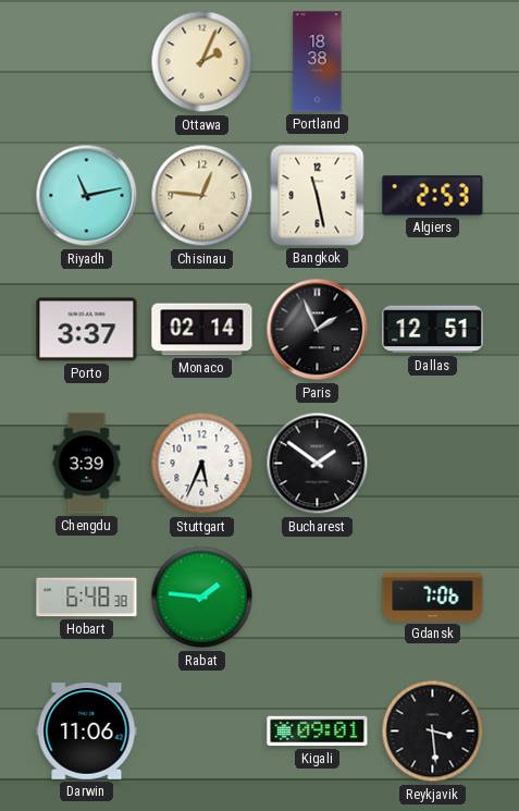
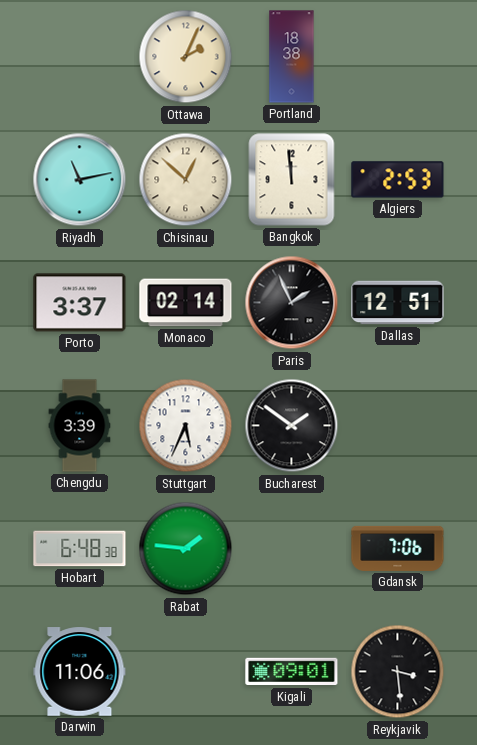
Chisinau: 12:46 -> 12:52 (186, 180)
Bangkok: 11:28 -> 11:59 (292, 180)
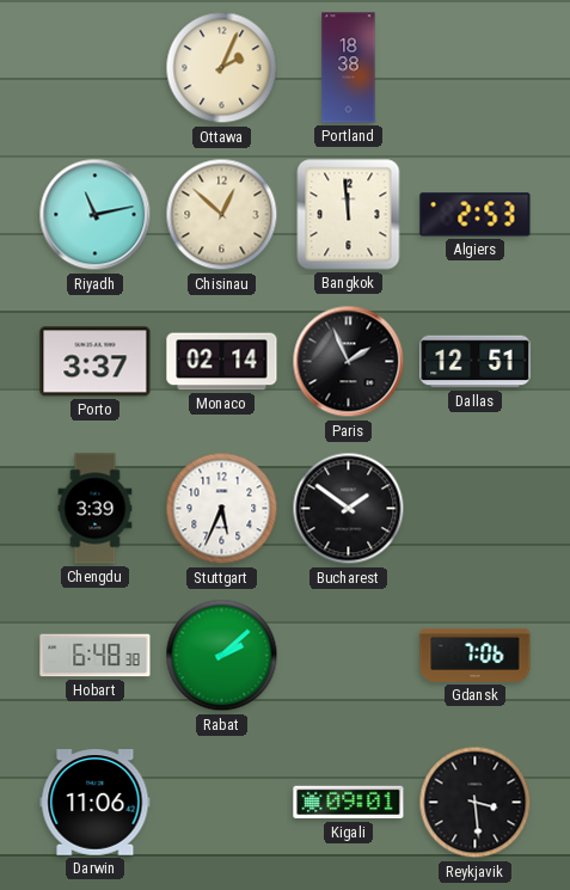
Rabat: 1:46 -> 2:08 (222, 656)
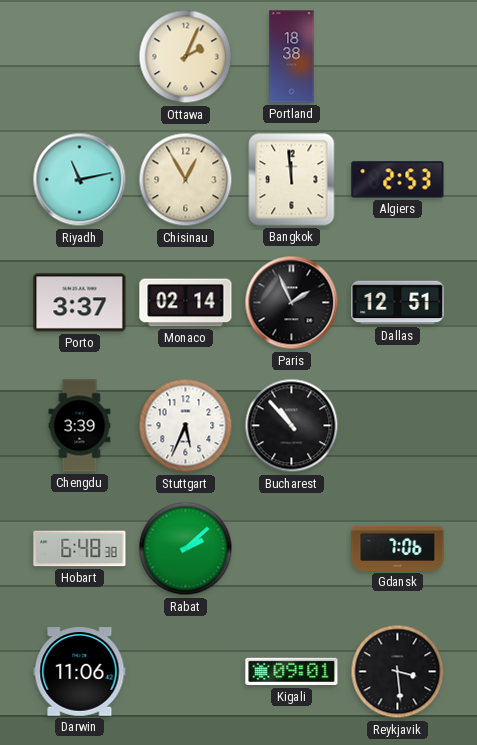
Chisinau: 12:52 -> 12:55 (186, 180)
Bucharest: 1:51 -> 10:53 (292, 426)
